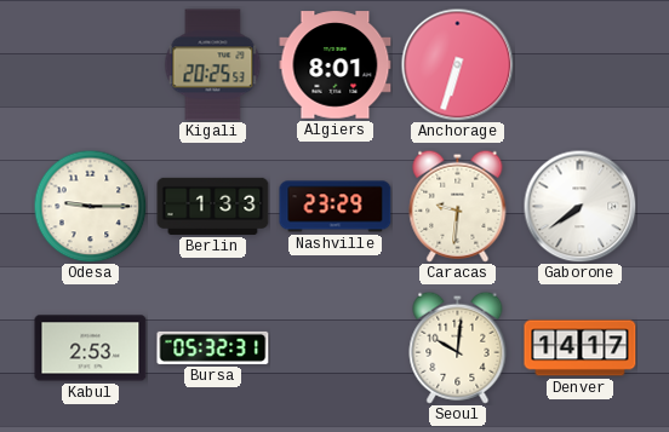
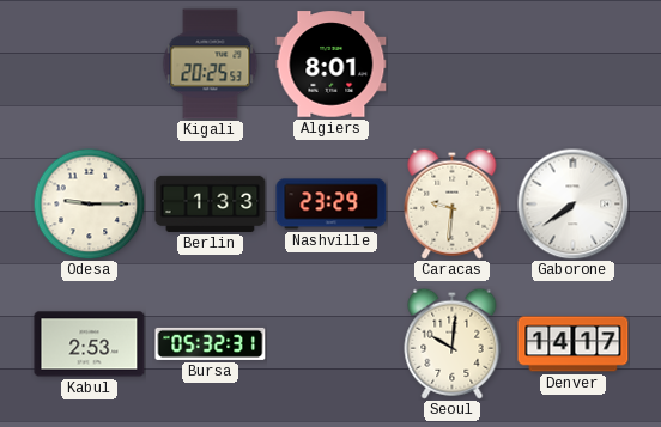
Anchorage: 6:33 -> none (457, 64)
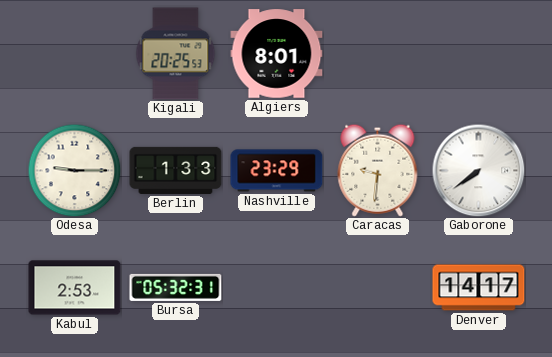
Seoul: 10:01 -> none (453, 343)
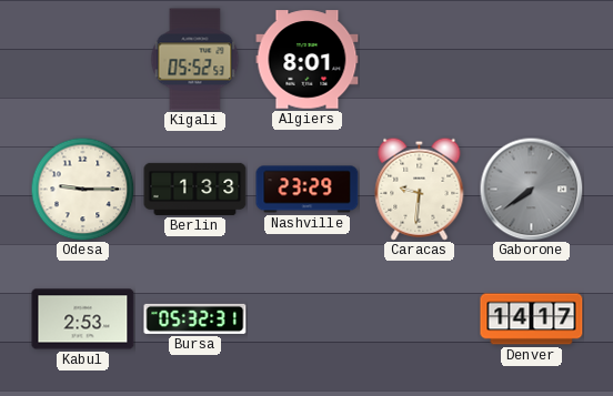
Kigali: 20:25 -> 05:52 (195, 60)
Gaborone dial: white -> grey (531, 189)
